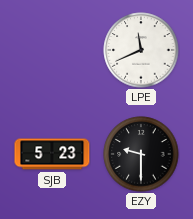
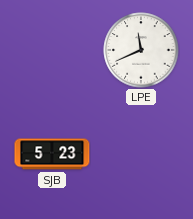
EZY: 9:30 -> none (141, 154)
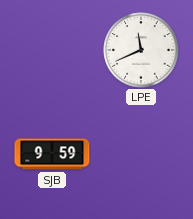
SJB: 5:23 -> 9:59 (52, 154)
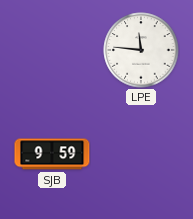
LPE: 11:41 -> 11:46 (141, 50)
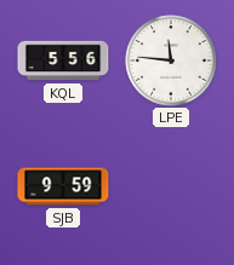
KQL: none -> 5:56 (63, 61)
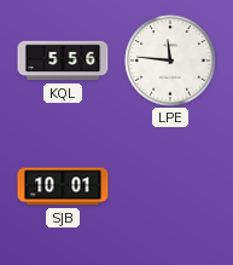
SJB: 9:59 -> 10:01 (63, 186)
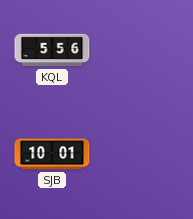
LPE: 11:46 -> none (170, 61)
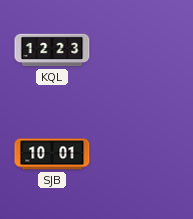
KQL: 5:56 -> 12:23 (52, 50)
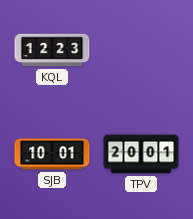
TPV: none -> 20:01 (141, 154)
